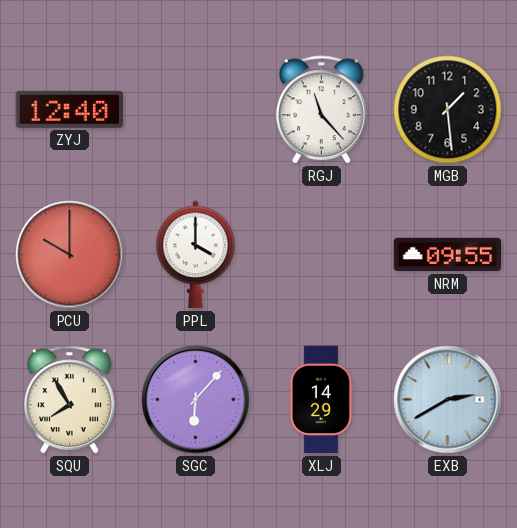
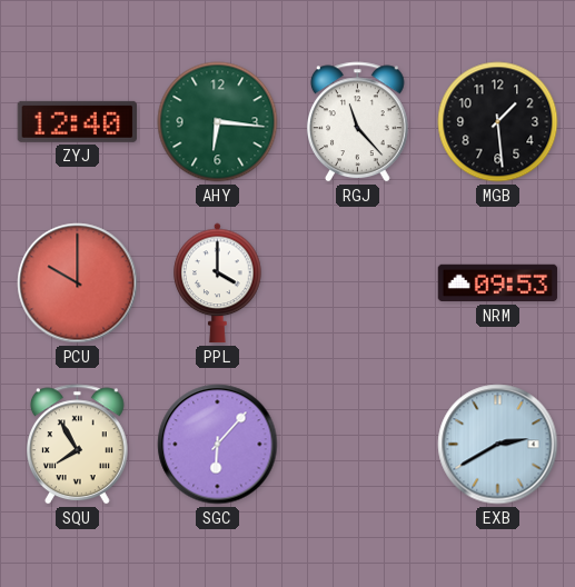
AHY: none -> 6:16 (218, 122)
NRM: 09:55 -> 09:53 (498, 283)
XLJ: 14:29 -> none (321, 400)
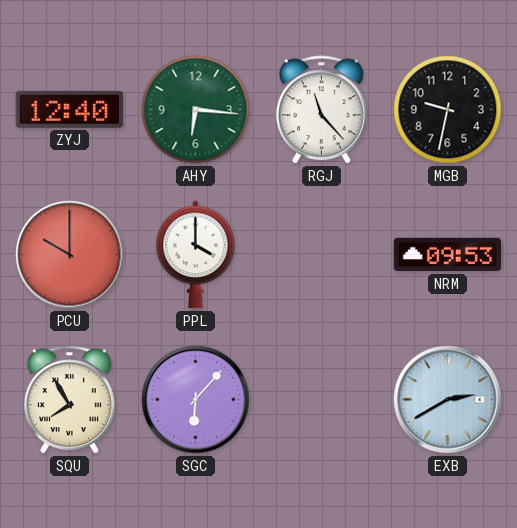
MGB: 1:29 -> 9:32 (448, 110)
